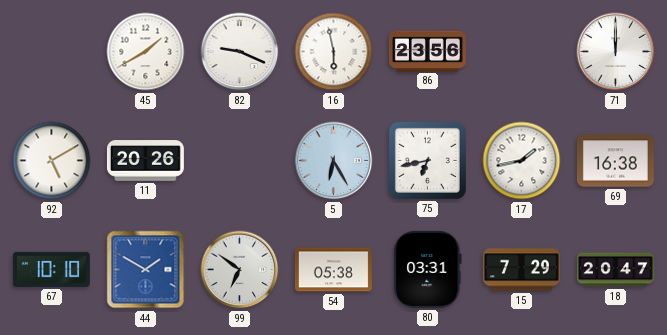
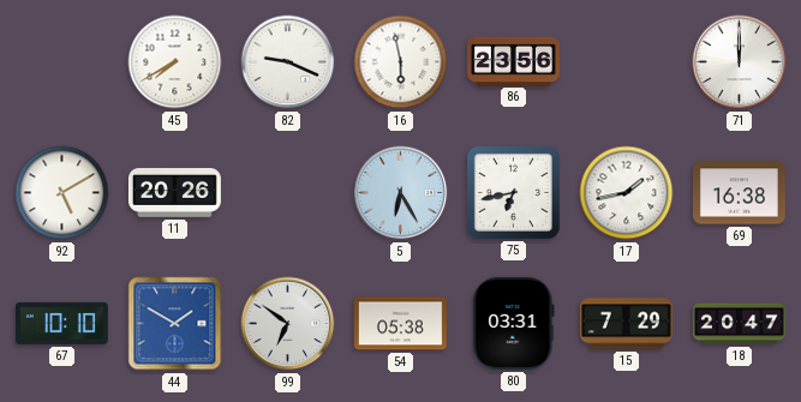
45: 1:40 -> 7:40 (175, 62)
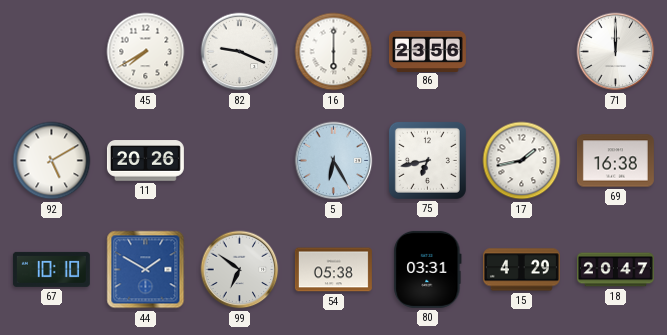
16: 5:58 -> 6:00 (334, 52)
15: 7:29 -> 4:29 (521, 270)
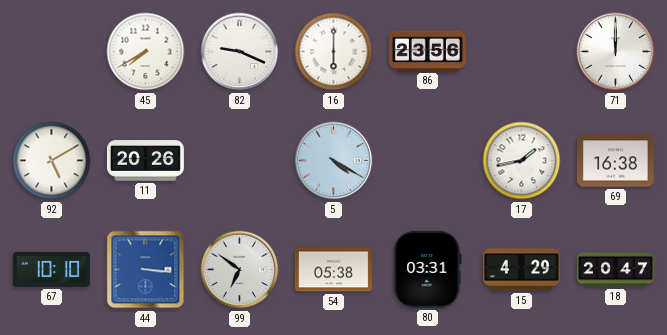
5: 6:25 -> 4:20 (334, 161)
75: 6:43 -> none (427, 160)
44: 1:50 -> 3:16 (146, 270)
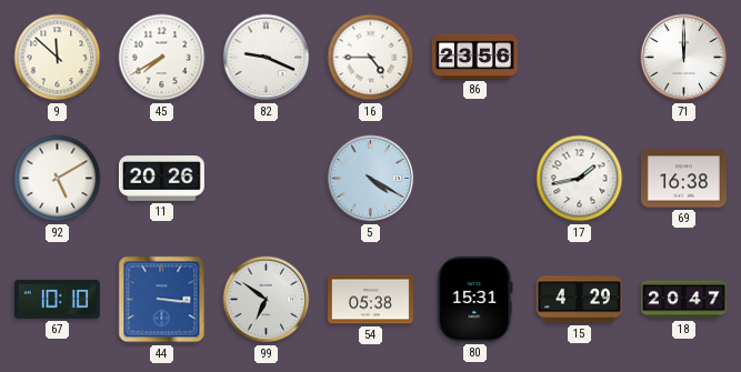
9: none -> 11:52 (58, 58)
16: 6:00 -> 4:45 (371, 58)
80: 03:31 -> 15:31 (475, 299)
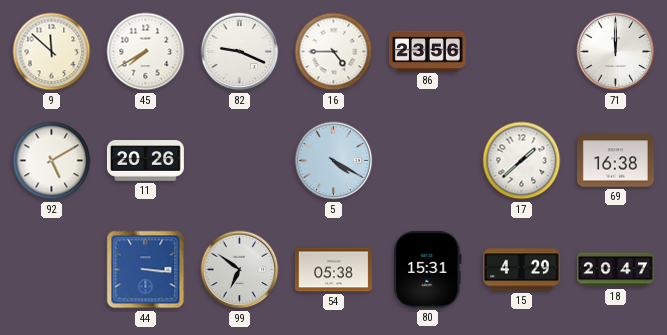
17: 1:43 -> 1:38 (522, 161)
67: 10:10 -> none (57, 299)
